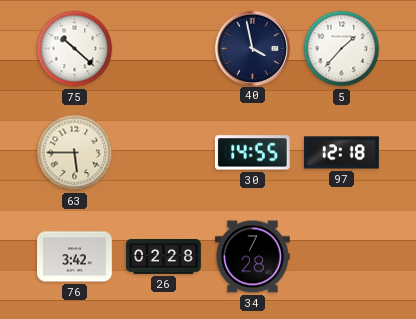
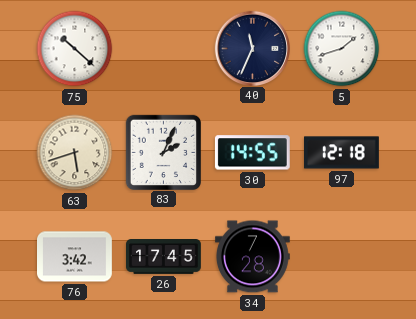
40: 3:58 -> 11:34 (252, 48)
5: 1:37 -> 1:42 (342, 49)
63: 5:45 -> 5:42 (75, 153)
83: none -> 2:04 (163, 152)
26: 02:28 -> 17:45 (164, 257)
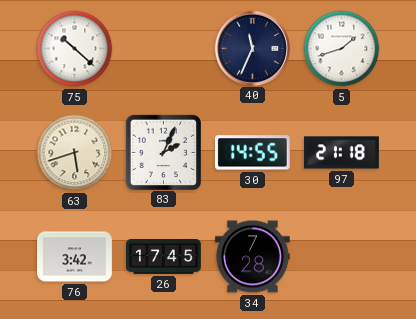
97: 12:18 -> 21:18 (342, 153)
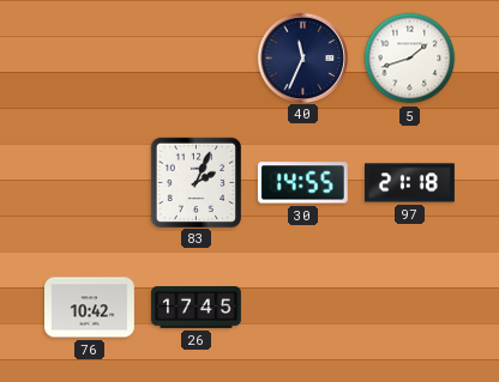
75: 10:22 -> none (75, 49)
63: 5:42 -> none (75, 153)
76: 3:42 -> 10:42 (90, 308)
34: 7:28 -> none (253, 257)
